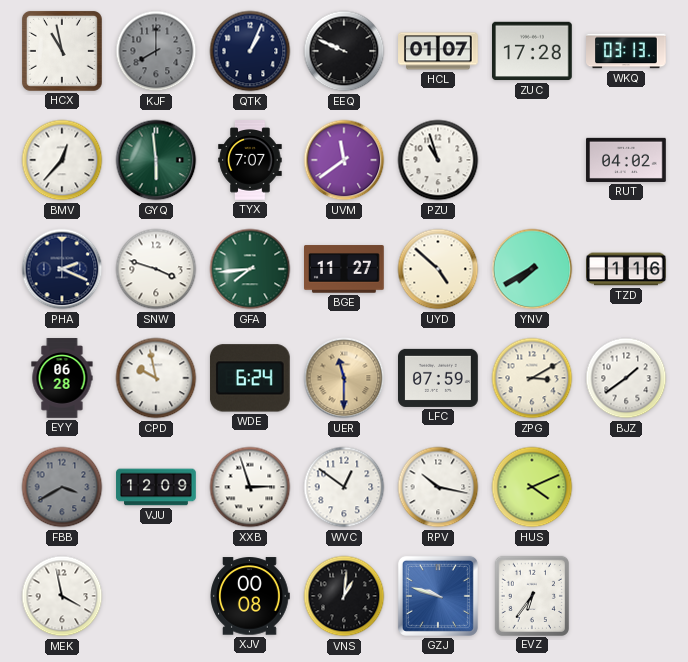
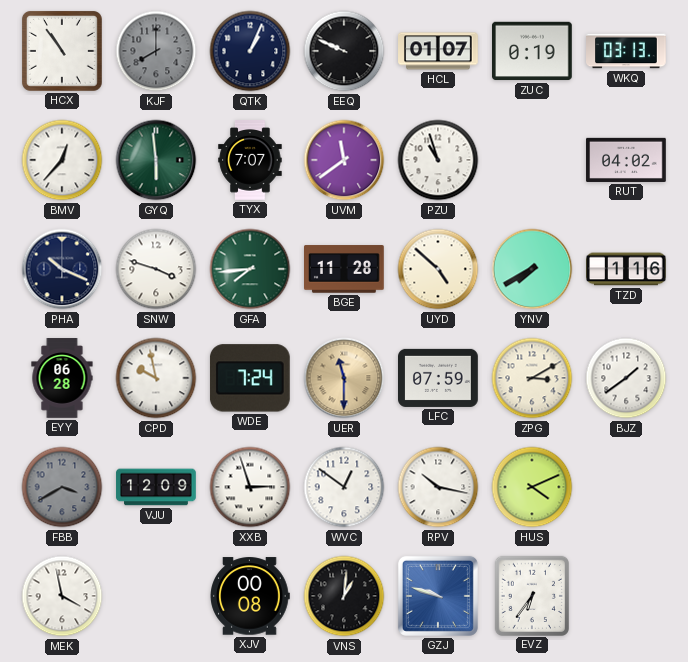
HCX: 10:58 -> 10:54 (62, 51)
ZUC: 17:28 -> 0:19 (533, 51)
PHA: 2:19 -> 10:19 (62, 269)
BGE: 11:27 -> 11:28 (345, 269)
WDE: 6:24 -> 7:24 (250, 378)
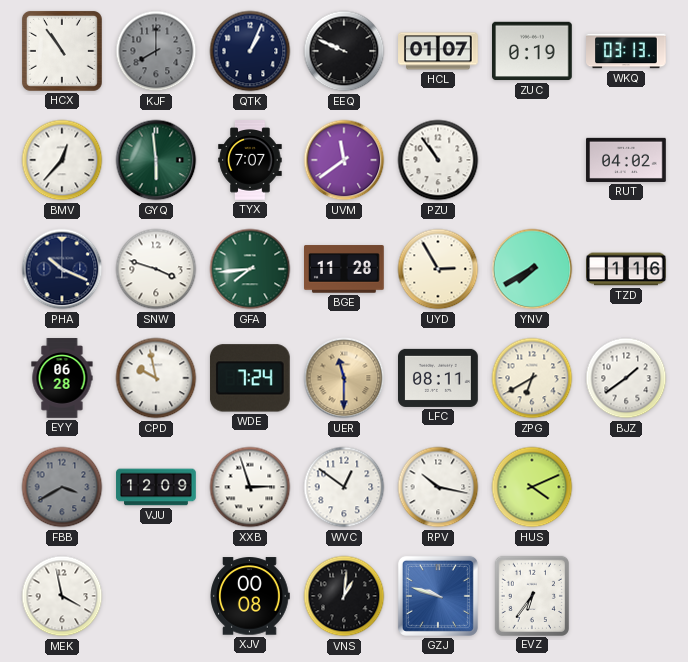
PZU: 10:57 -> 10:54 (438, 160)
UYD: 4:52 -> 2:55 (438, 269)
LFC: 07:59 -> 08:11 (439, 378)
ZPG: 3:10 -> 6:40 (532, 378)
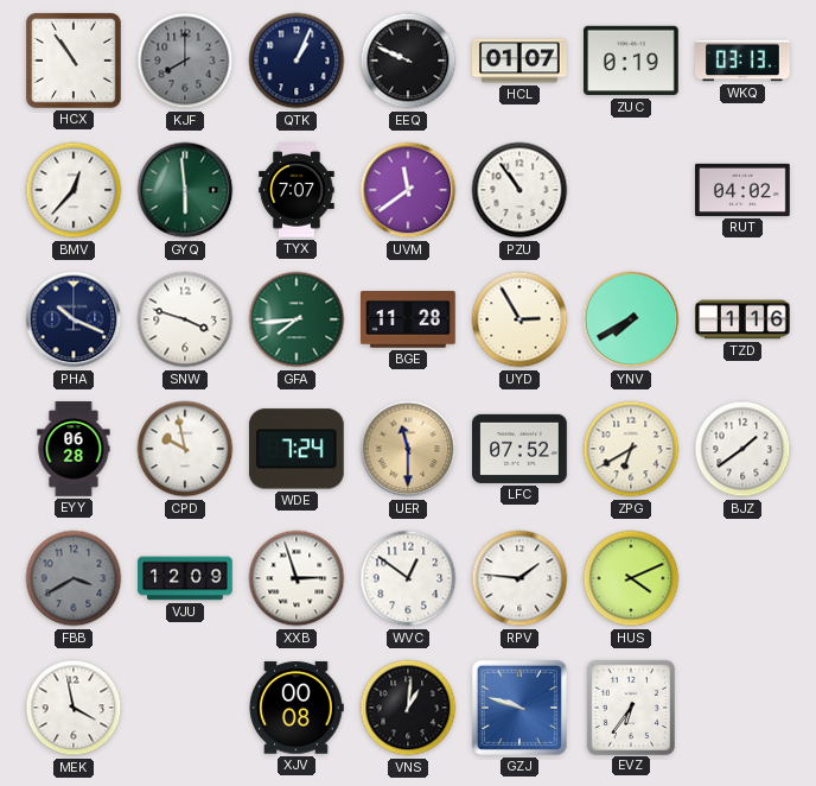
LFC: 08:11 -> 07:52 (521, 449)
RPV: 10:17 -> 1:46 (519, 578)
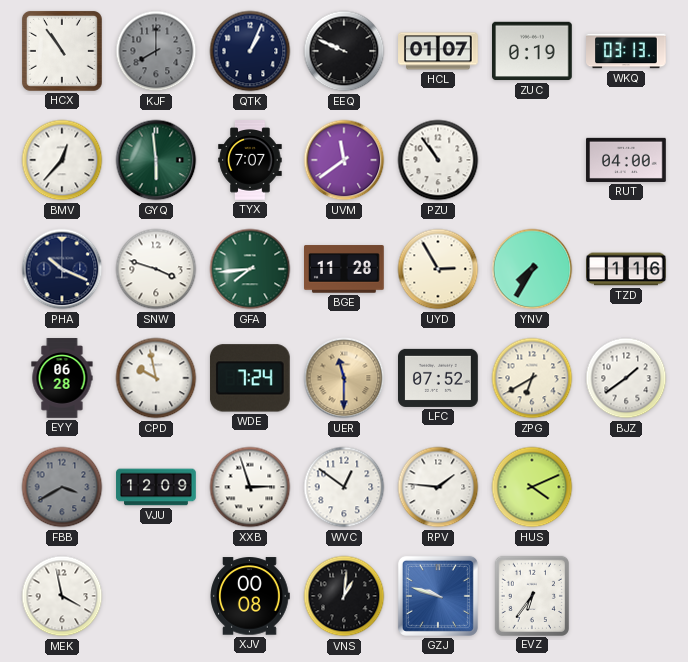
RUT: 04:02 -> 04:00 (626, 160)
YNV: 7:40 -> 7:35 (532, 269)
